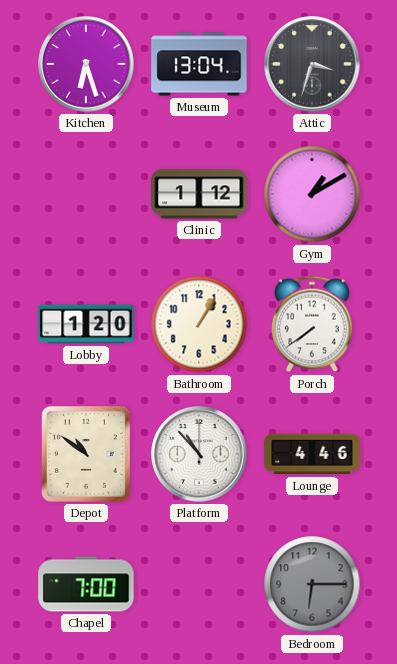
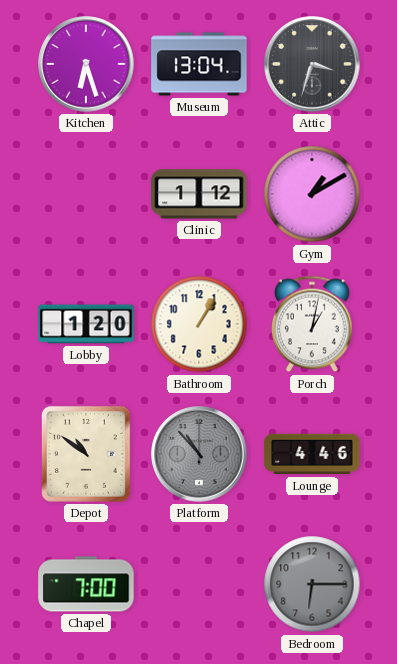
Porch: 7:39 -> 1:02 (313, 324)
Platform dial: white -> grey (199, 454)
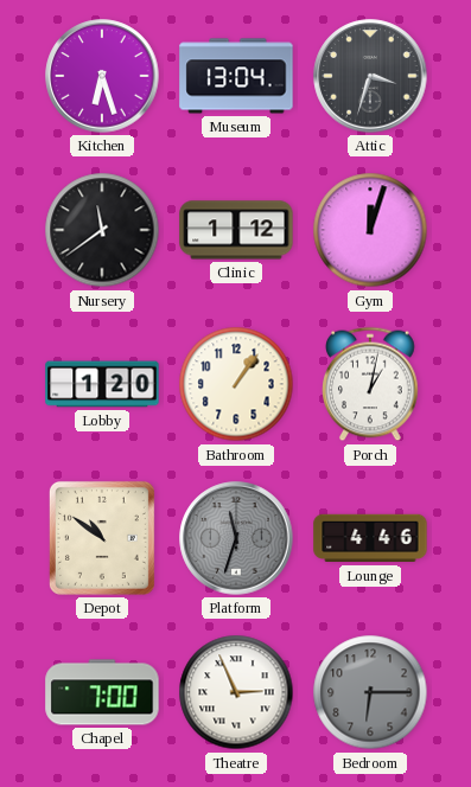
Nursery: none -> 11:39 (102, 230)
Gym: 1:10 -> 12:03 (370, 230)
Bathroom: 1:05 -> 1:06 (236, 384)
Platform: 10:53 -> 11:33 (236, 538)
Theatre: none -> 2:56 (236, 692)
